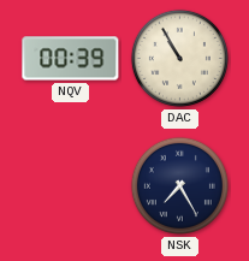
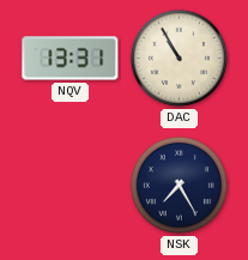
NQV: 00:39 -> 13:31 (71, 59)
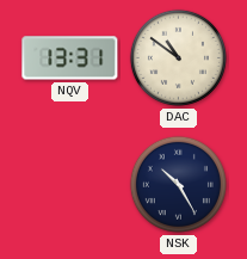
DAC: 10:55 -> 10:51 (178, 57)
NSK: 7:25 -> 10:25 (178, 184)
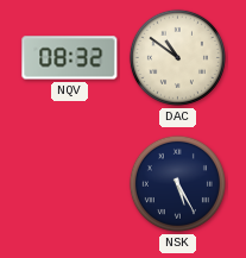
NQV: 13:31 -> 08:32 (70, 58)
NSK: 10:25 -> 5:25 (177, 183)
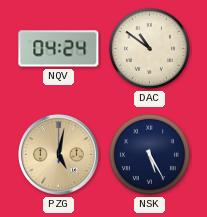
NQV: 08:32 -> 04:24 (59, 49)
PZG: none -> 5:02 (58, 154)
